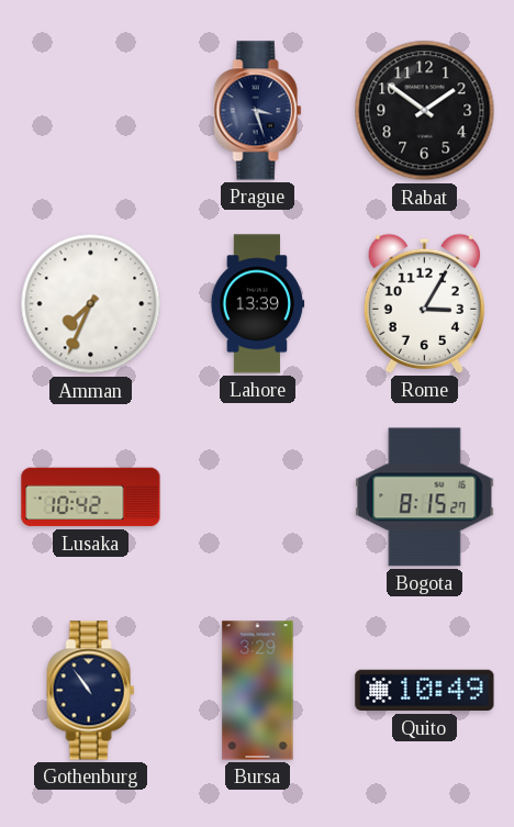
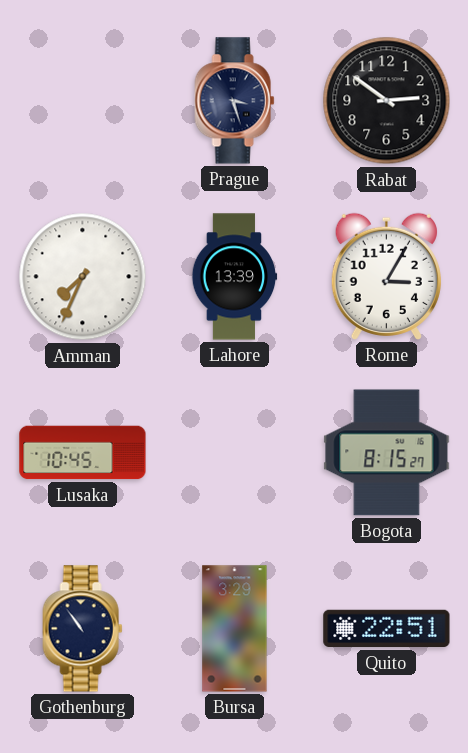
Rabat: 1:51 -> 2:51 (387, 101)
Lusaka: 10:42 -> 10:45 (83, 453)
Quito: 10:49 -> 22:51 (387, 629)
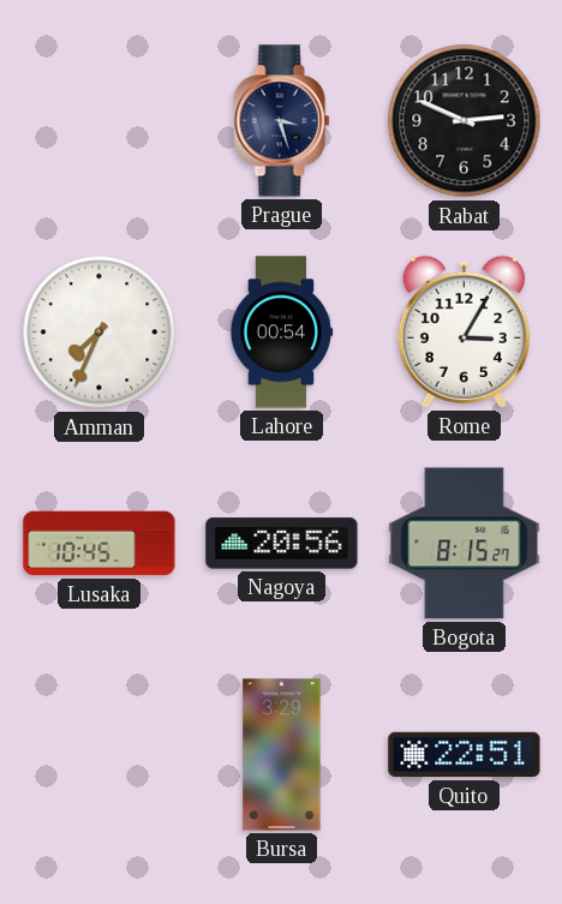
Rabat: 2:51 -> 2:49 (465, 121)
Lahore: 13:39 -> 00:54 (282, 333)
Nagoya: none -> 20:56 (282, 544)
Gothenburg: 10:54 -> none (83, 629)
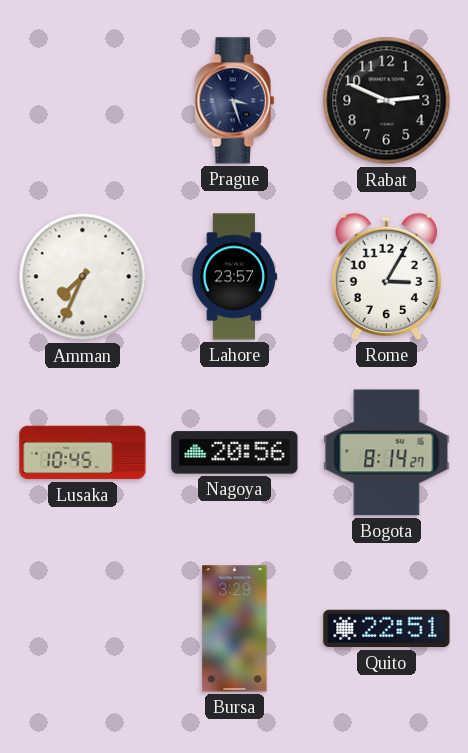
Lahore: 00:54 -> 23:57 (235, 277)
Bogota: 8:15 -> 8:14 (387, 453)
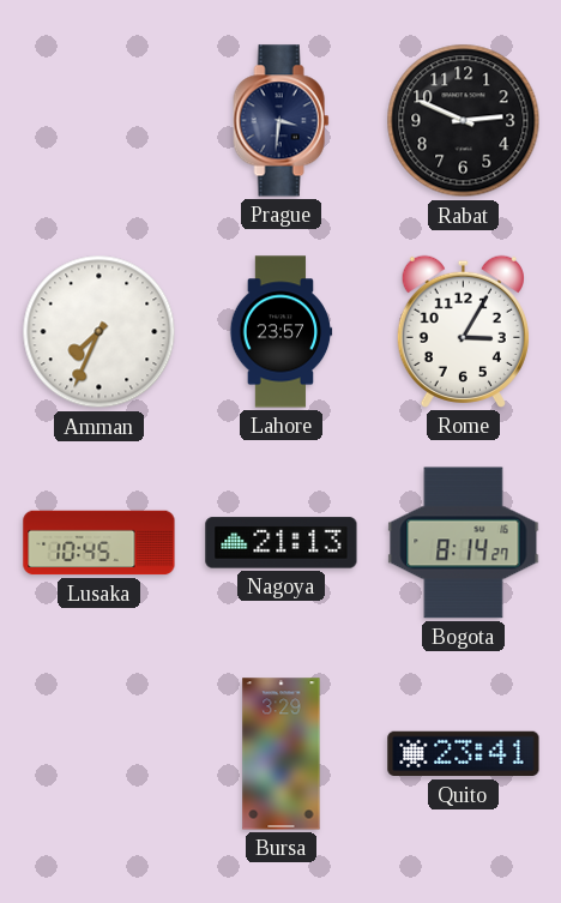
Prague: 3:27 -> 3:31 (282, 121)
Nagoya: 20:56 -> 21:13 (282, 543)
Quito: 22:51 -> 23:41 (464, 754)
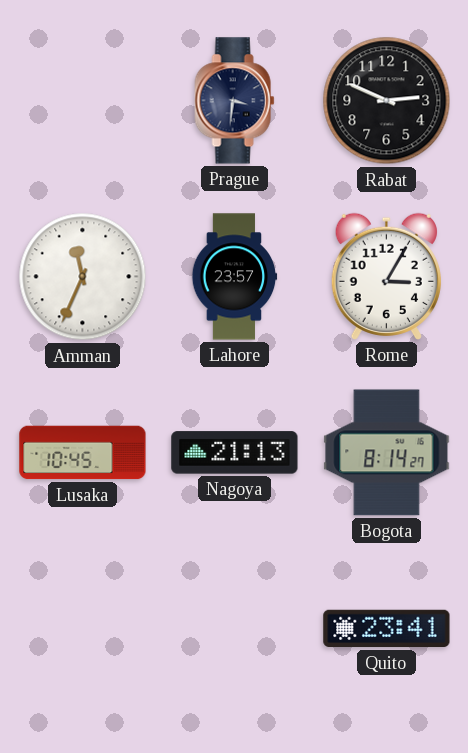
Amman: 7:34 -> 11:34 (83, 277)
Bursa: 3:29 -> none (282, 754)
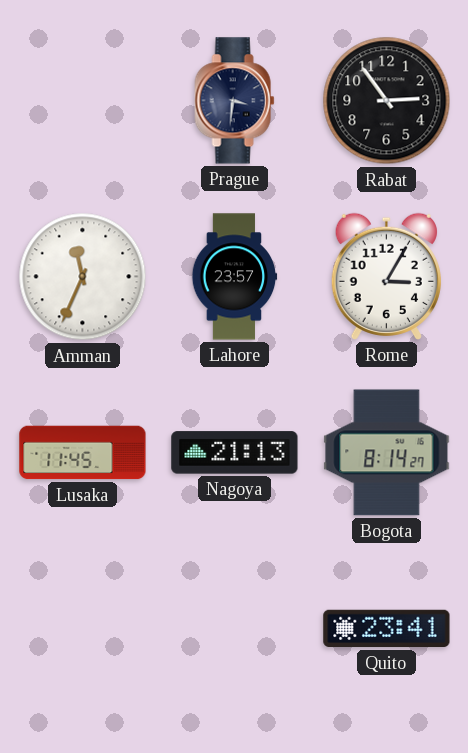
Rabat: 2:49 -> 2:54 (387, 101)
Lusaka: 10:45 -> 11:45 (83, 453)
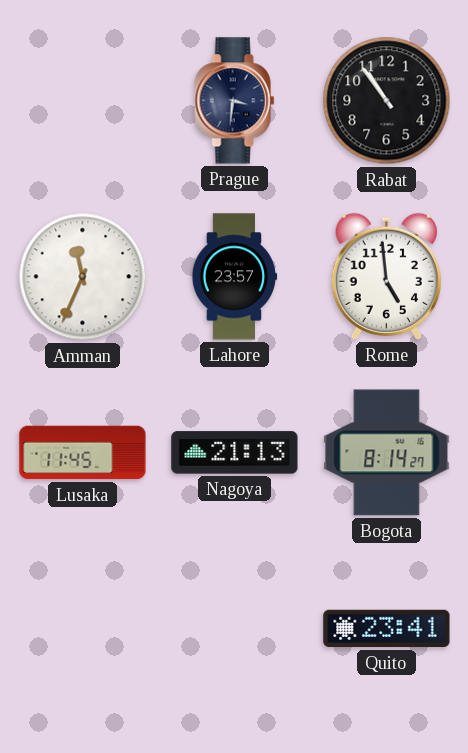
Rabat: 2:54 -> 10:54 (387, 101)
Rome: 3:05 -> 4:59 (386, 276)
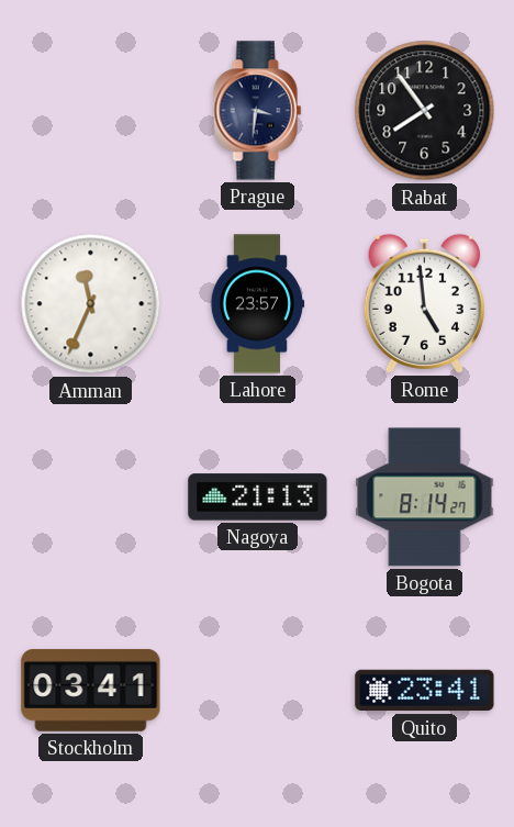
Rabat: 10:54 -> 7:54 (425, 111)
Lusaka: 11:45 -> none (83, 453)
Stockholm: none -> 03:41 (91, 690)
